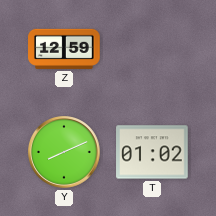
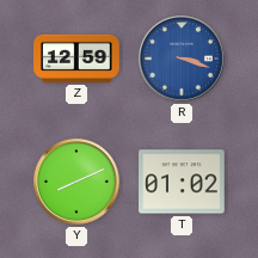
R: none -> 3:18 (183, 60)
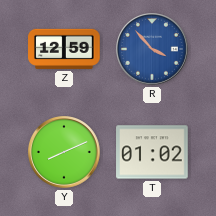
R: 3:18 -> 3:53 (153, 50)
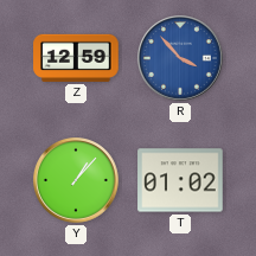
Y: 8:11 -> 1:07 (77, 181)
